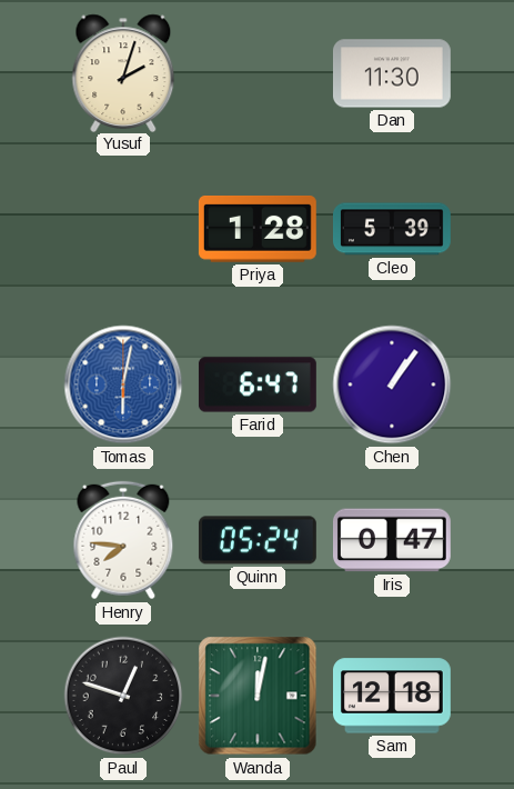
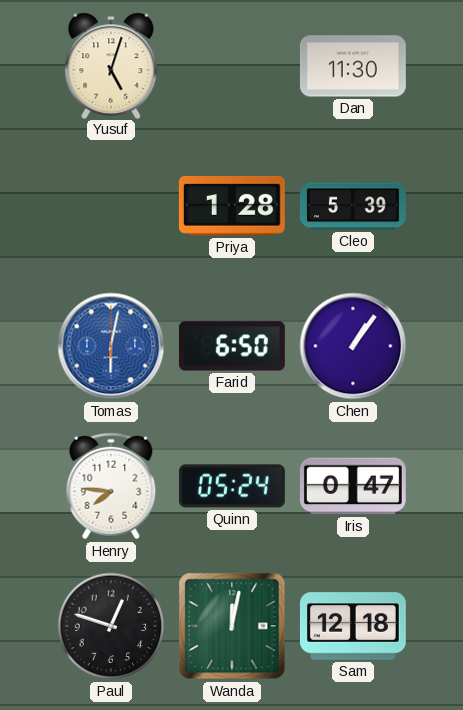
Yusuf: 2:03 -> 5:03 (111, 65)
Farid: 6:47 -> 6:50 (232, 346)
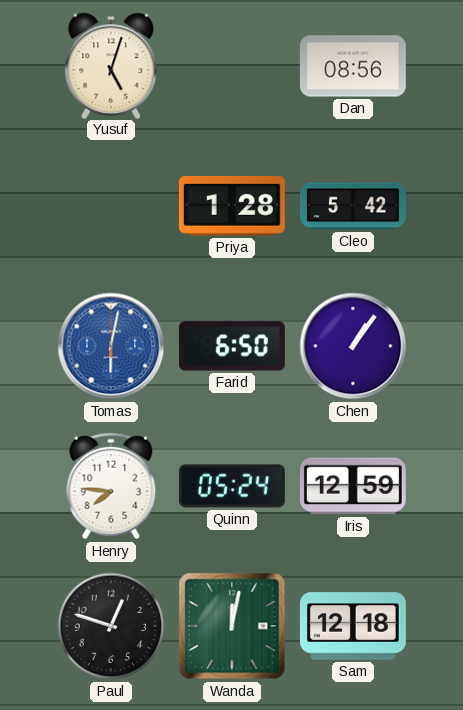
Dan: 11:30 -> 08:56 (353, 66)
Cleo: 5:39 -> 5:42 (353, 206)
Iris: 0:47 -> 12:59 (353, 486)
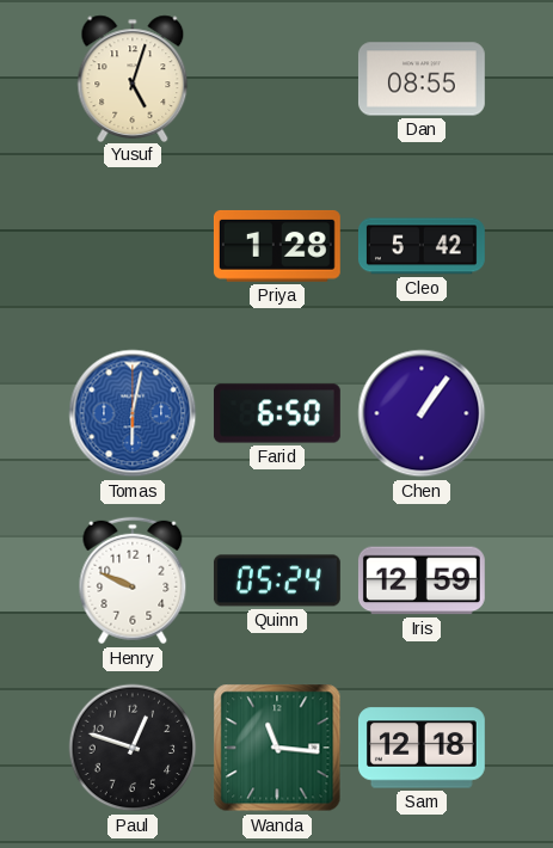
Dan: 08:56 -> 08:55 (422, 79)
Henry: 7:46 -> 9:49 (133, 580)
Wanda: 12:02 -> 11:16 (277, 748)
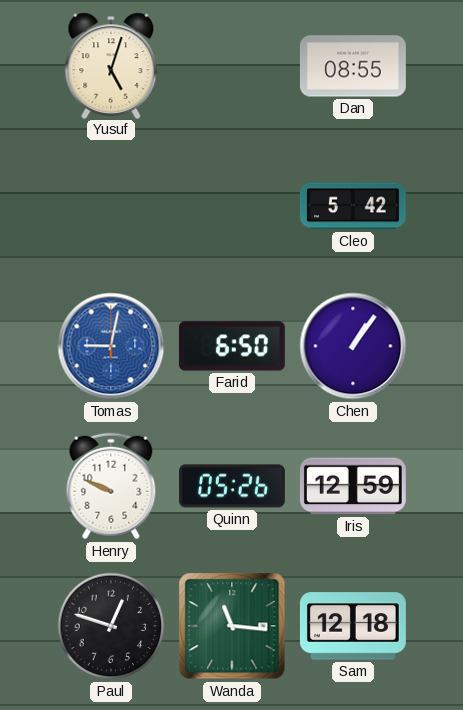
Priya: 1:28 -> none (277, 246)
Tomas: 6:02 -> 9:02 (111, 346)
Quinn: 05:24 -> 05:26 (232, 486)
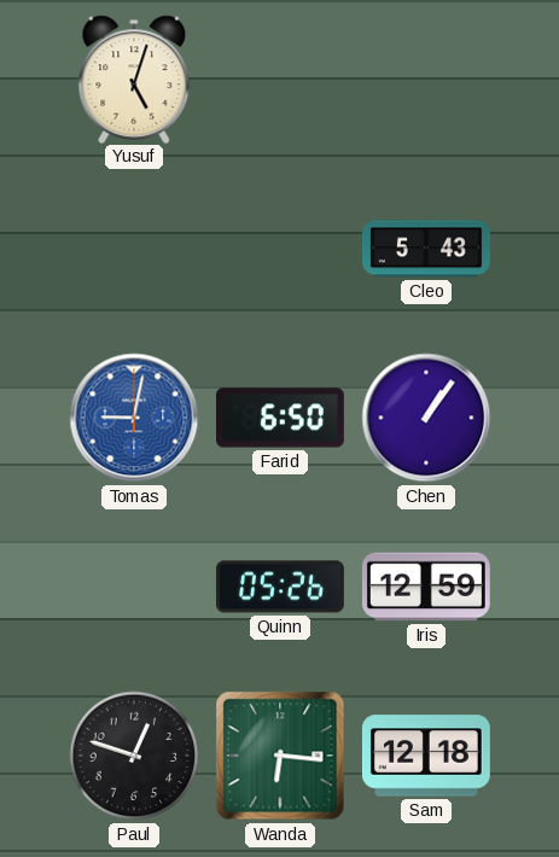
Dan: 08:55 -> none (353, 66)
Cleo: 5:42 -> 5:43 (426, 249)
Henry: 9:49 -> none (111, 486)
Wanda: 11:16 -> 6:16 (280, 756)
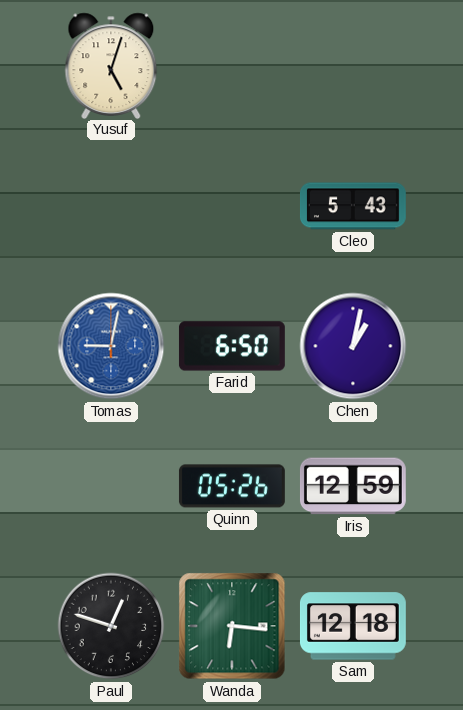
Chen: 1:06 -> 1:02 (353, 346)
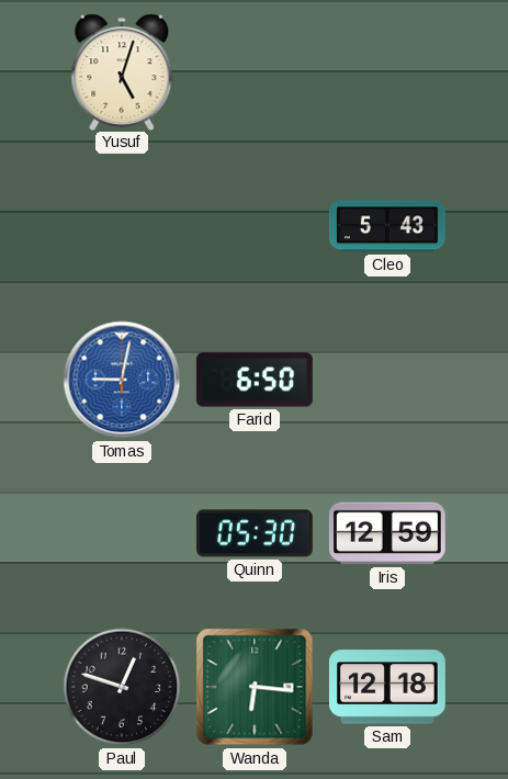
Chen: 1:02 -> none (353, 346)
Quinn: 05:26 -> 05:30 (255, 533)
